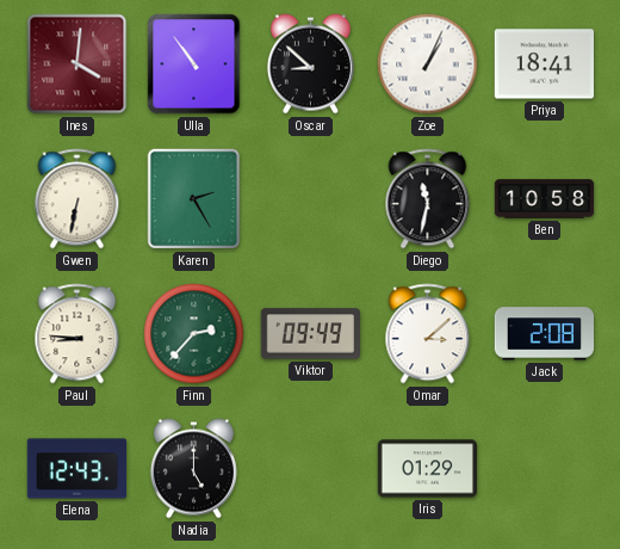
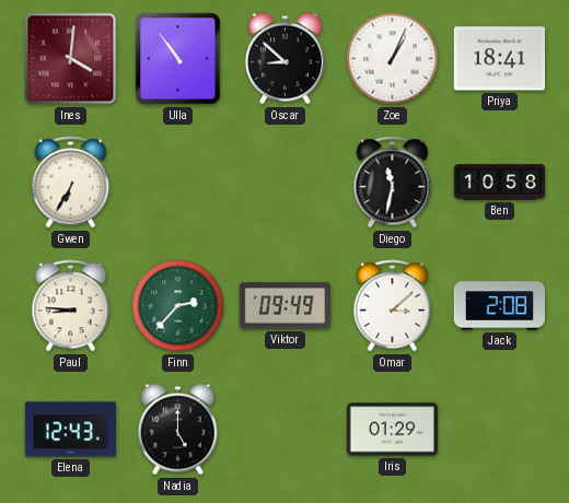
Gwen: 6:32 -> 6:35 (71, 183)
Karen: 2:25 -> none (194, 199)
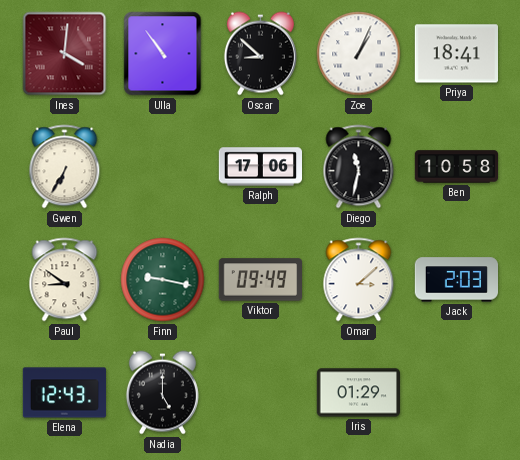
Ralph: none -> 17:06 (260, 167)
Paul: 8:46 -> 8:51 (65, 280)
Finn: 2:37 -> 9:17 (163, 280)
Jack: 2:08 -> 2:03 (456, 280)
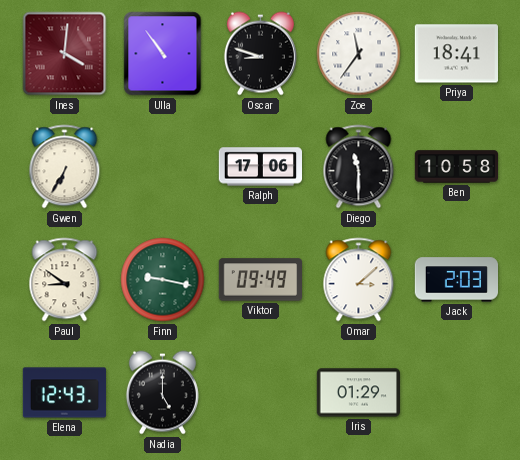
Oscar: 8:52 -> 8:48 (260, 54)
Zoe: 1:04 -> 11:36 (359, 54)
Diego: 11:32 -> 11:30 (359, 167)
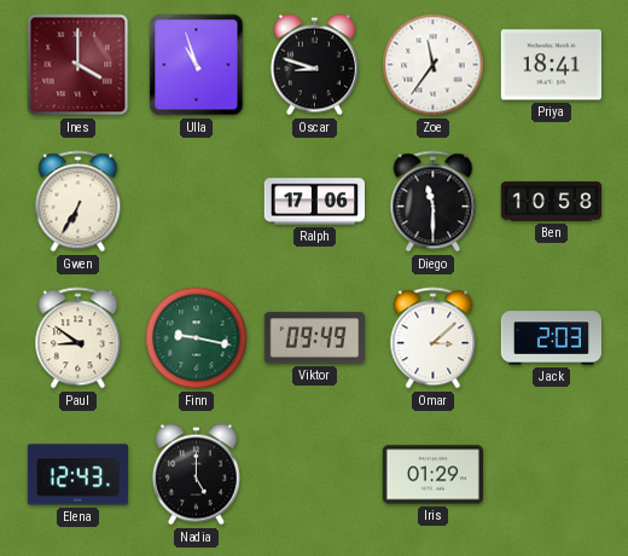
Ines: 4:01 -> 4:00 (78, 65)
Ulla: 10:54 -> 10:57 (197, 65)
